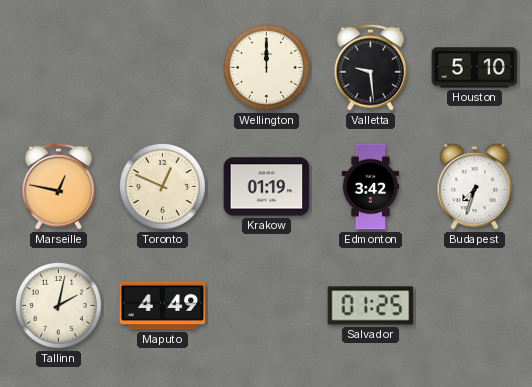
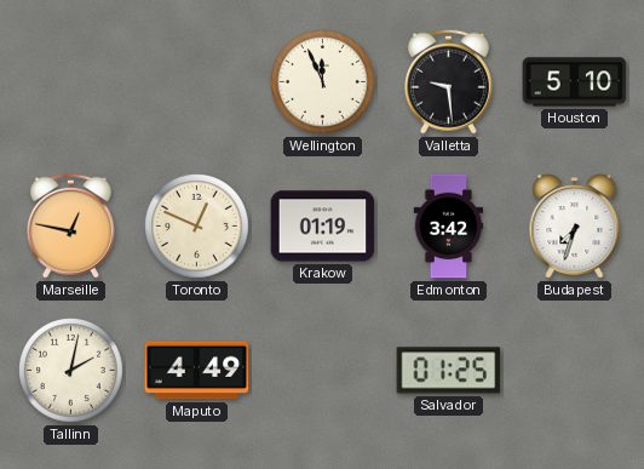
Wellington: 12:00 -> 11:56 (323, 82)
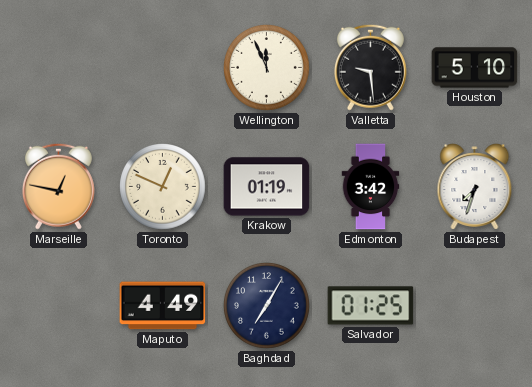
Tallinn: 2:02 -> none (71, 371)
Baghdad: none -> 7:05 (267, 306)
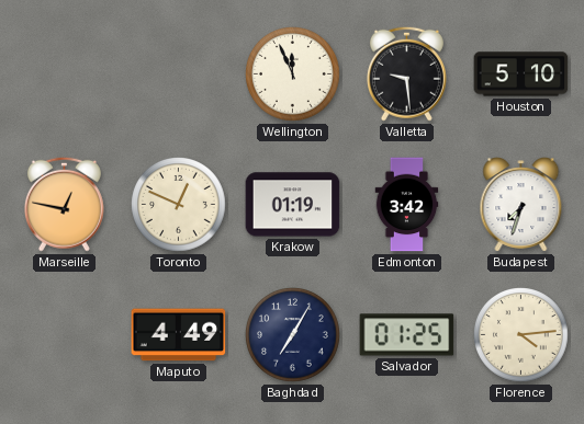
Florence: none -> 4:14 (521, 335)
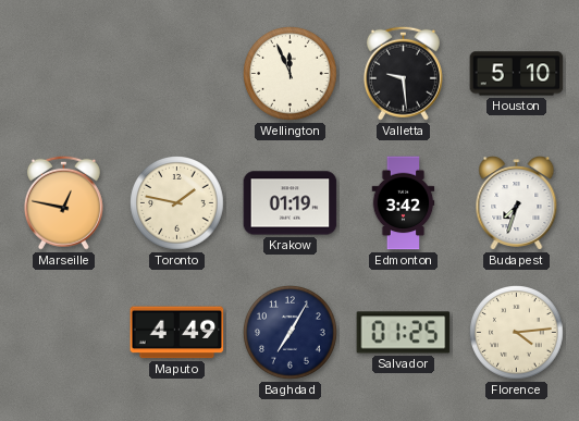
Toronto: 12:49 -> 1:47 (177, 203)
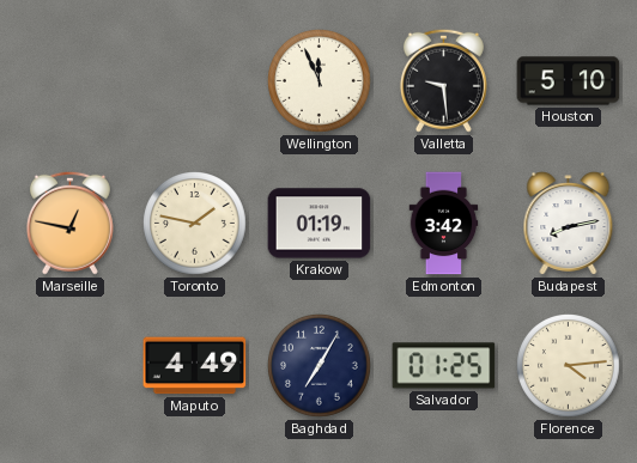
Budapest: 7:33 -> 8:13 (569, 224)
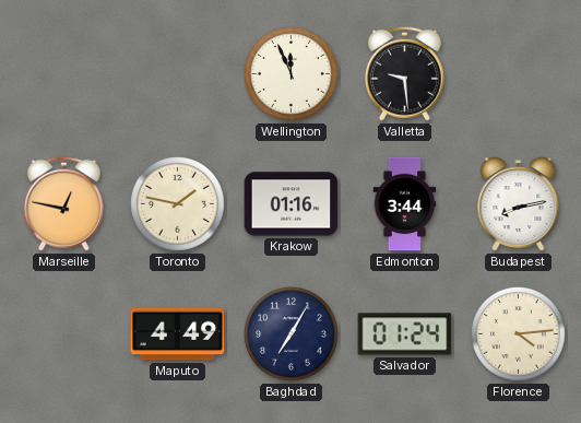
Houston: 5:10 -> none (569, 81)
Krakow: 01:19 -> 01:16 (292, 204)
Edmonton: 3:42 -> 3:44 (405, 204)
Salvador: 01:25 -> 01:24 (405, 334)
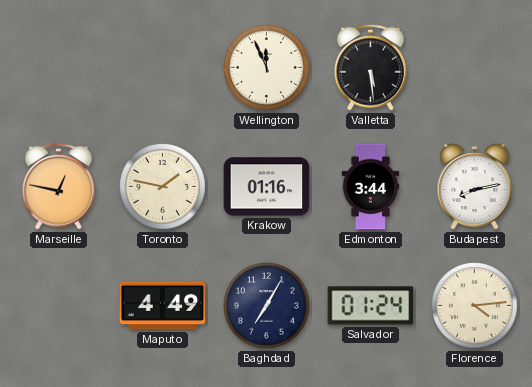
Valletta: 9:29 -> 5:29 (370, 67)
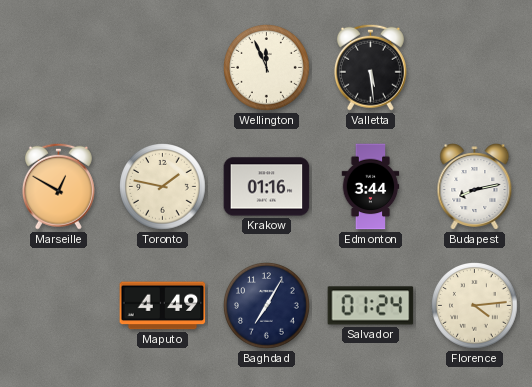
Marseille: 12:47 -> 12:50 (58, 186)
